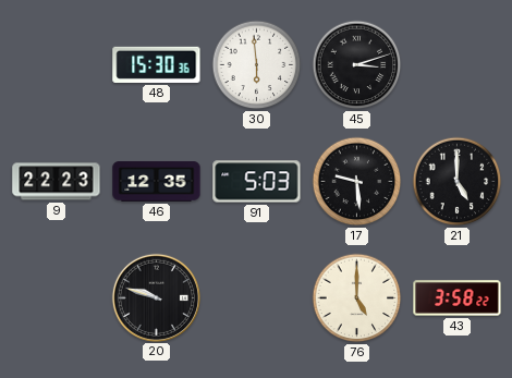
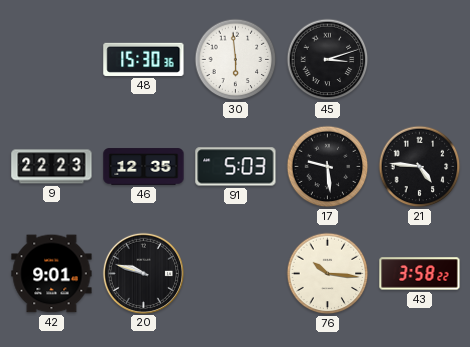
21: 5:00 -> 4:46 (420, 167)
42: none -> 9:01 (52, 274)
76: 5:00 -> 10:16 (328, 274)
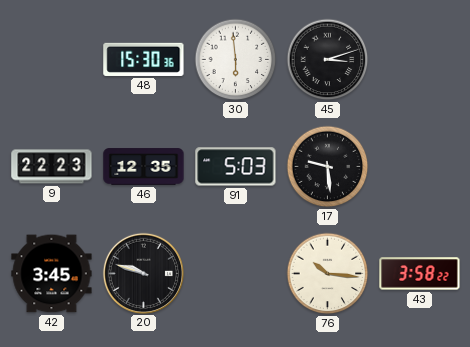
21: 4:46 -> none (420, 167)
42: 9:01 -> 3:45 (52, 274)
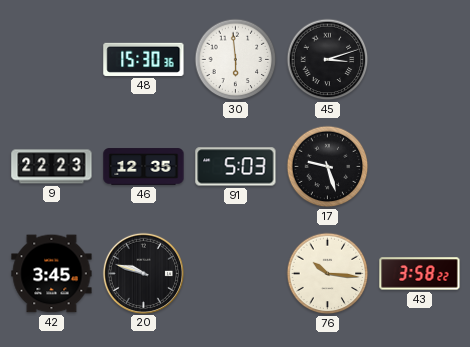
17: 9:29 -> 9:27 (328, 167)
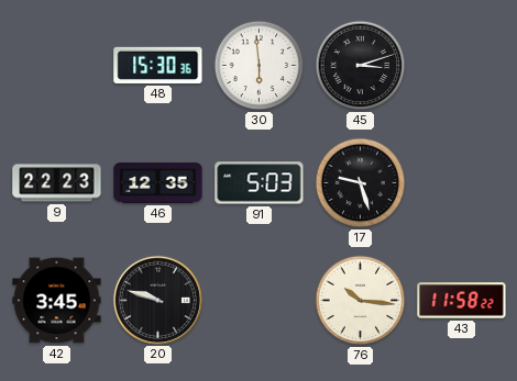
43: 3:58 -> 11:58 (462, 301)
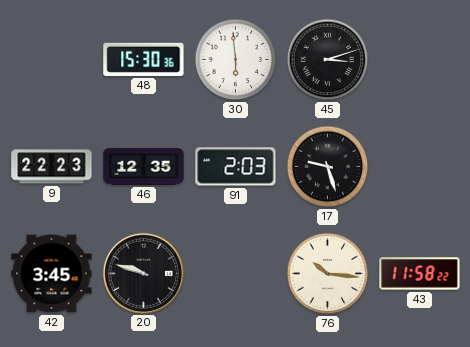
91: 5:03 -> 2:03 (236, 167)
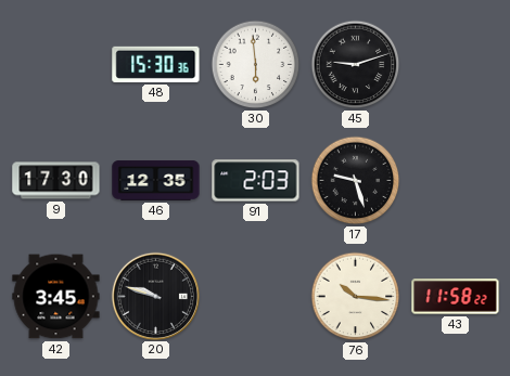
45: 3:12 -> 9:12 (356, 65)
9: 22:23 -> 17:30 (56, 181)
